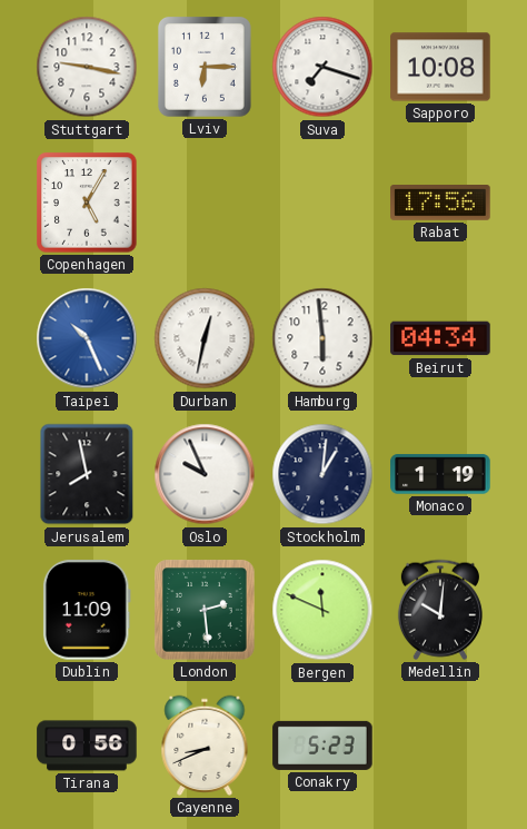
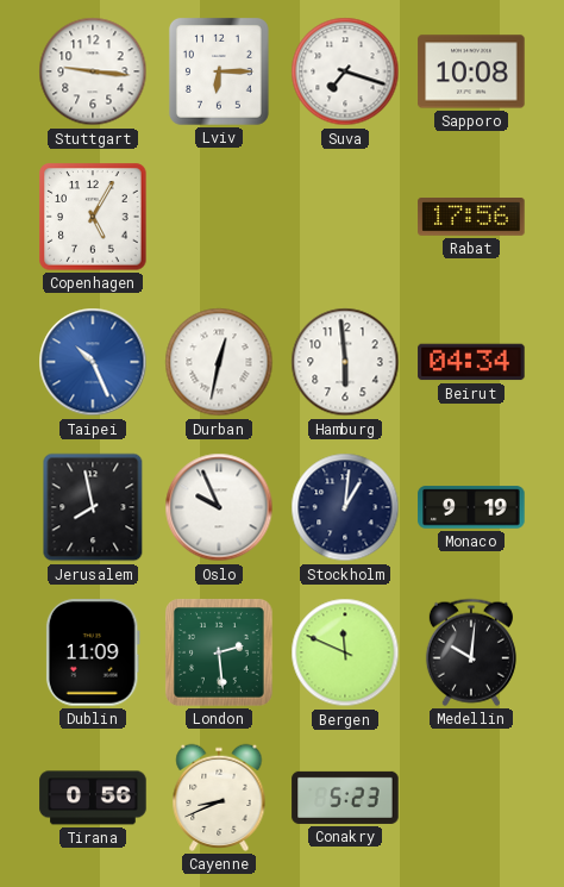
Stuttgart: 9:17 -> 9:16 (93, 71)
Monaco: 1:19 -> 9:19 (471, 507)
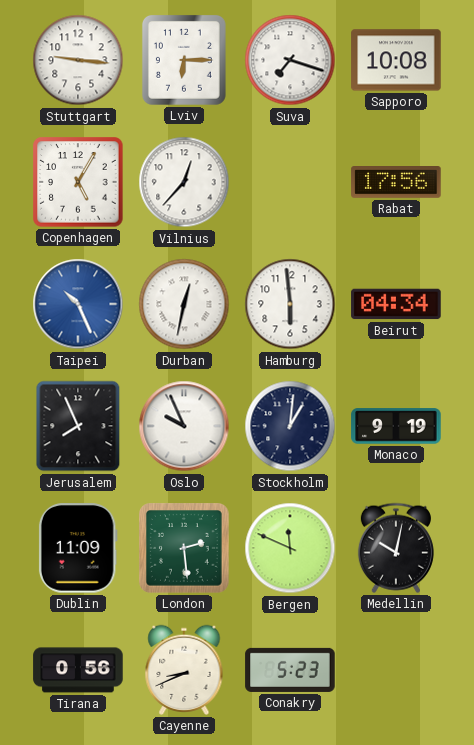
Vilnius: none -> 12:37 (184, 182)
Jerusalem: 7:58 -> 7:56 (78, 426)
Medellin: 10:01 -> 10:02 (396, 548)
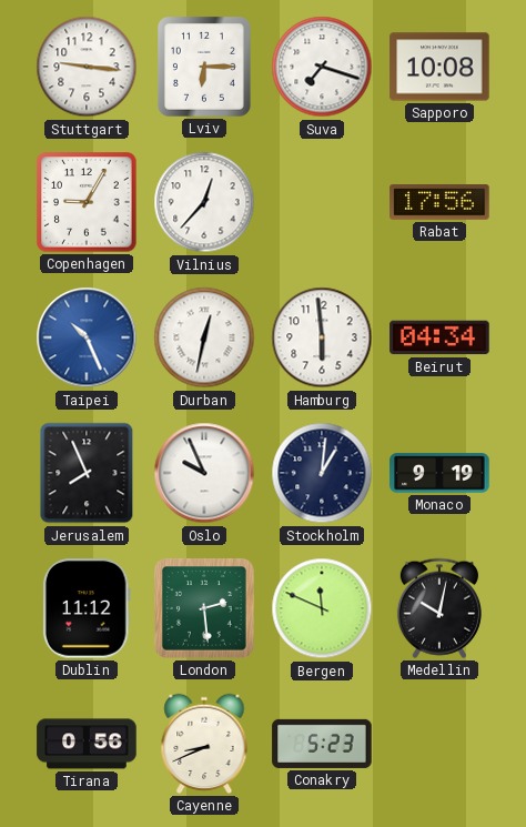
Copenhagen: 5:05 -> 9:05 (87, 202)
Dublin: 11:09 -> 11:12 (87, 608)
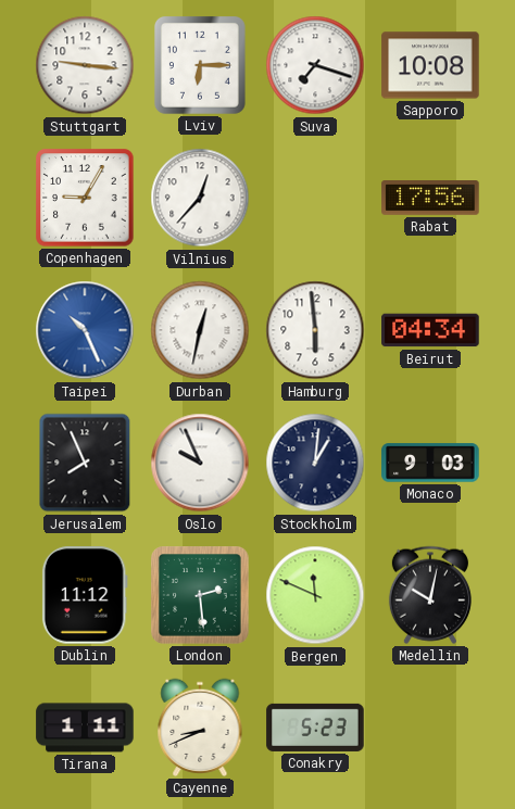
Monaco: 9:19 -> 9:03 (430, 463)
Tirana: 0:56 -> 1:11 (85, 728)
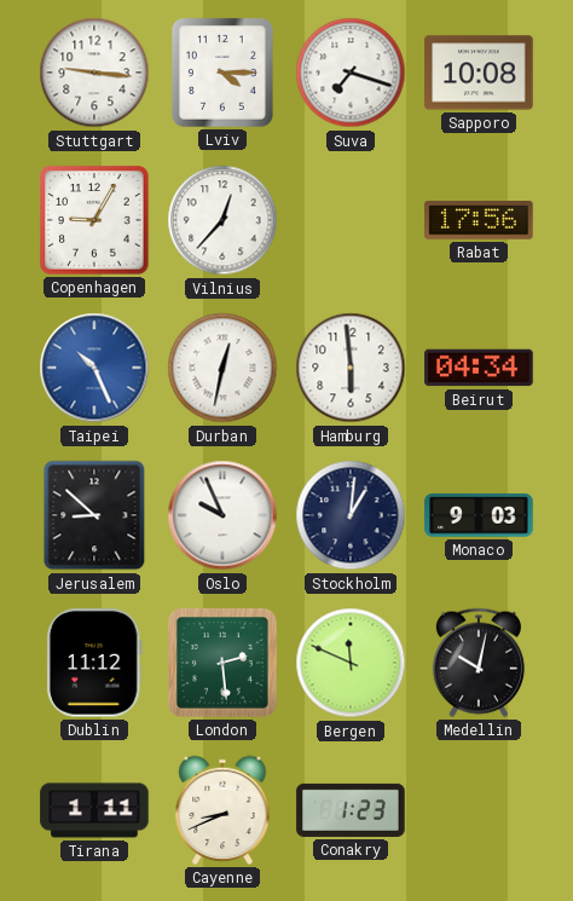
Lviv: 6:15 -> 4:15 (222, 73)
Jerusalem: 7:56 -> 8:52 (94, 515)
Conakry: 5:23 -> 1:23 (351, 810)
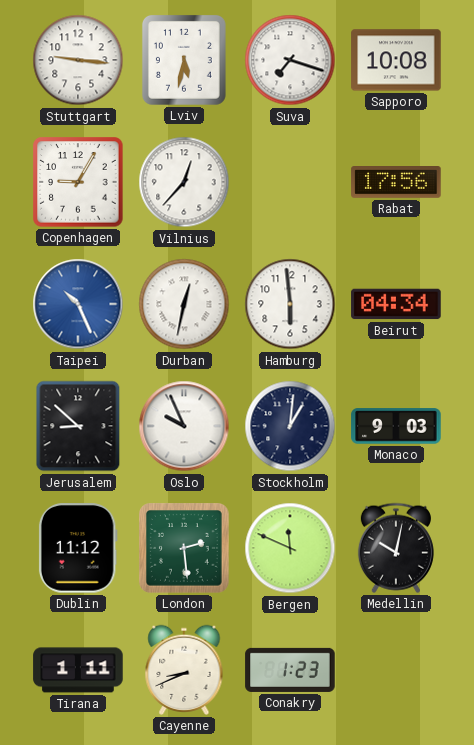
Lviv: 4:15 -> 5:32 (184, 60)
